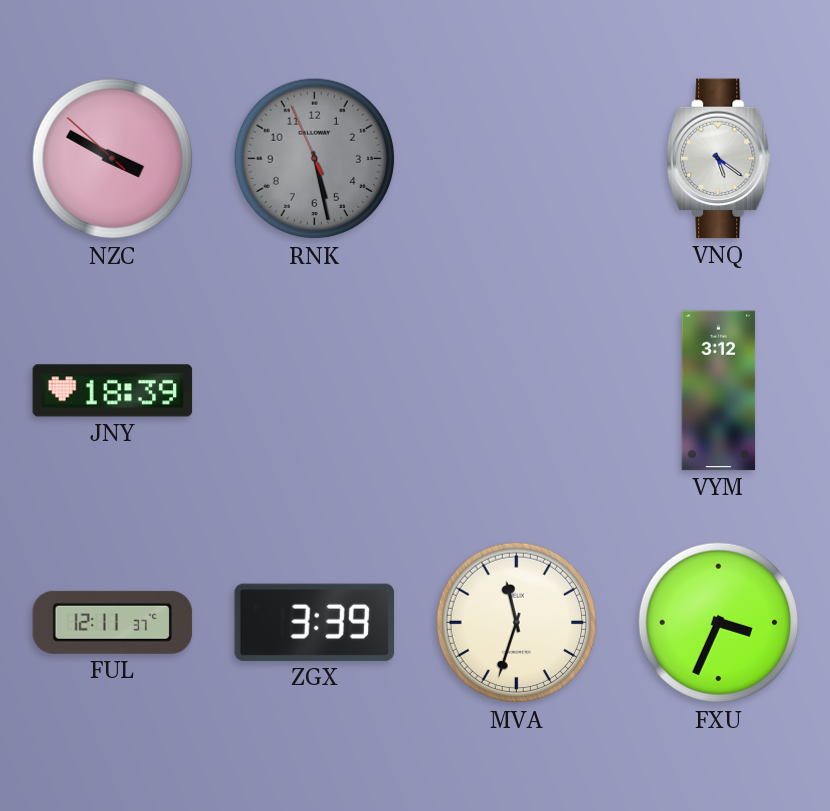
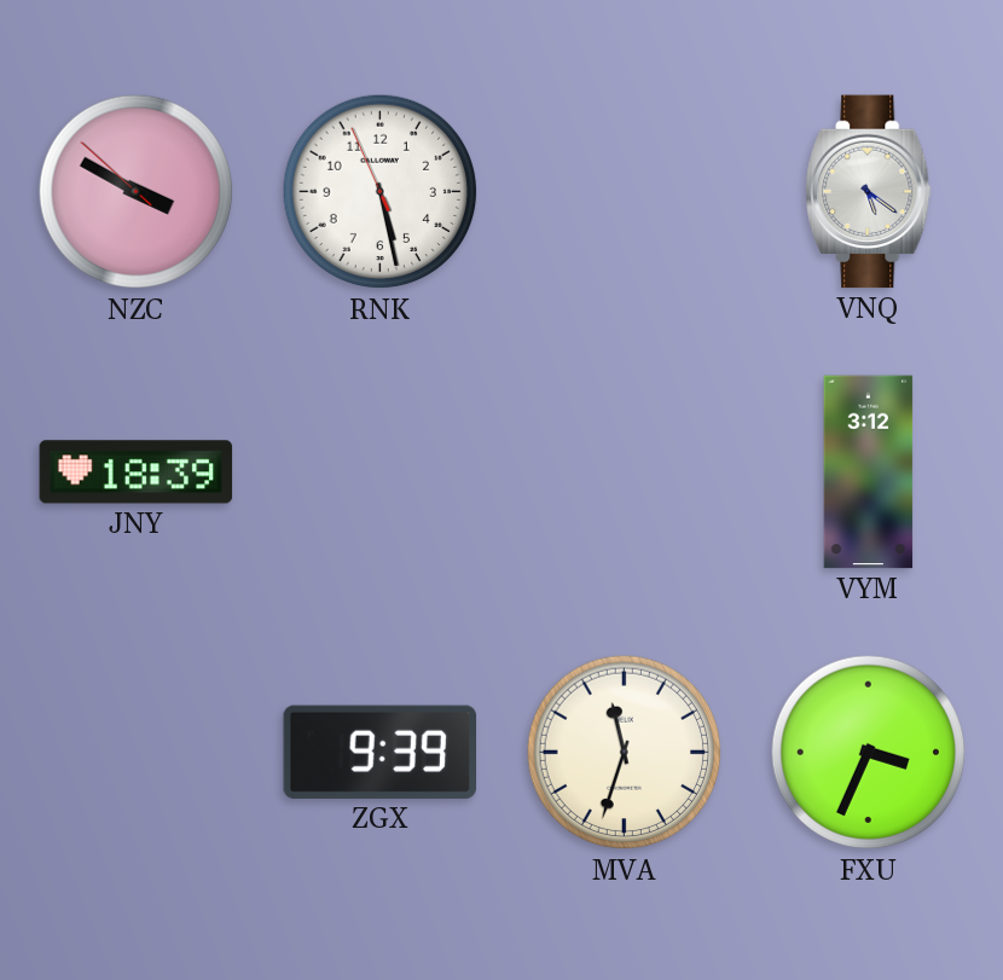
RNK dial: grey -> white (381, 192)
FUL: 12:11 -> none (113, 622)
ZGX: 3:39 -> 9:39 (381, 752)
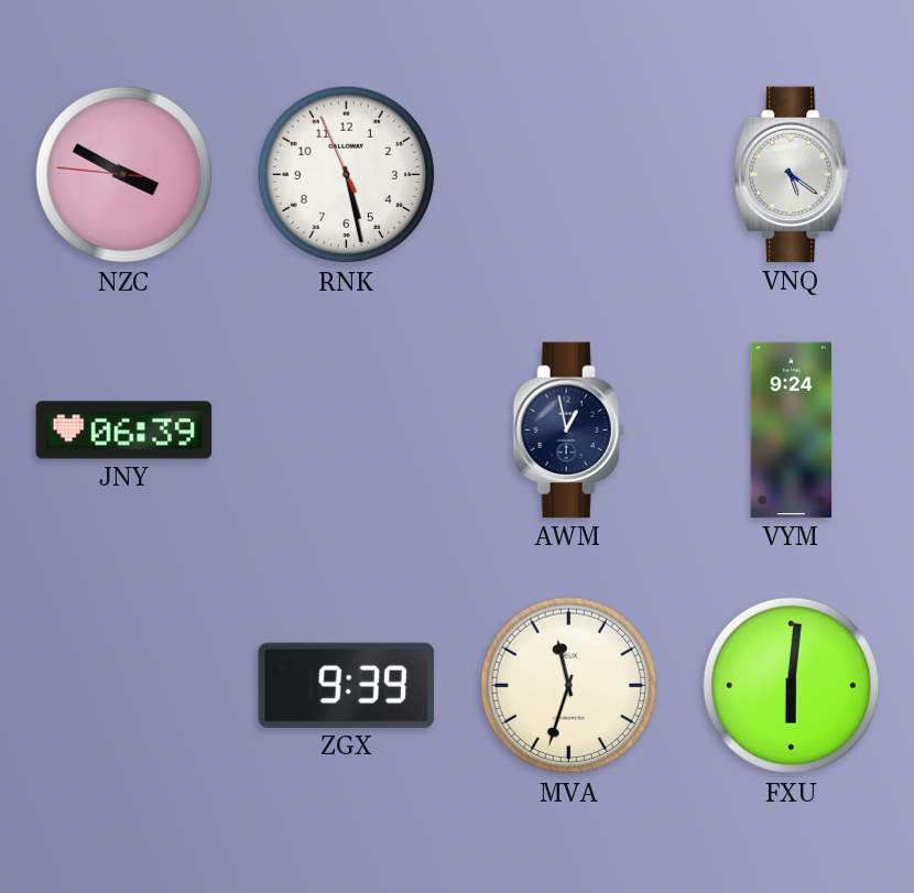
NZC: 3:49:52 -> 3:49:46 (124, 175)
JNY: 18:39 -> 06:39 (124, 431)
AWM: none -> 12:58 (568, 431)
VYM: 3:12 -> 9:24 (792, 431)
FXU: 3:34 -> 6:01 (792, 686)
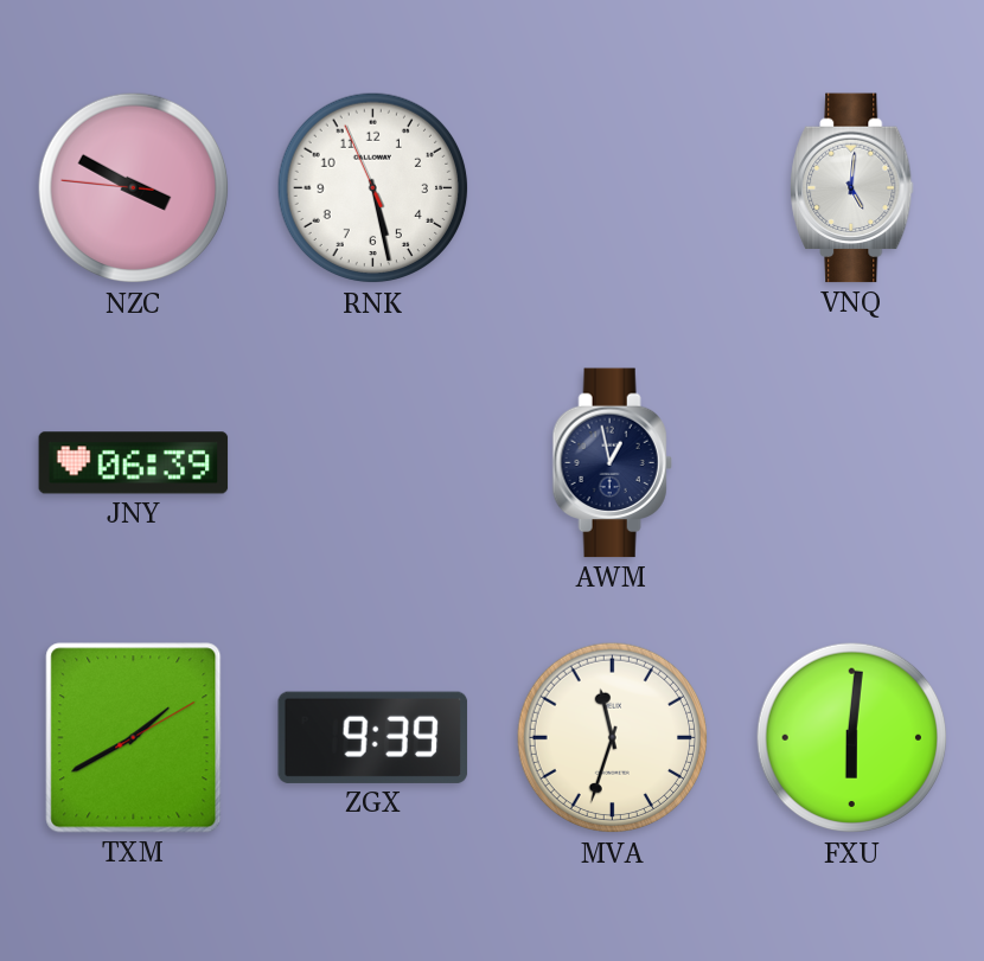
VNQ: 5:21 -> 5:01 (852, 188)
VYM: 9:24 -> none (792, 431)
TXM: none -> 1:40 (134, 738)
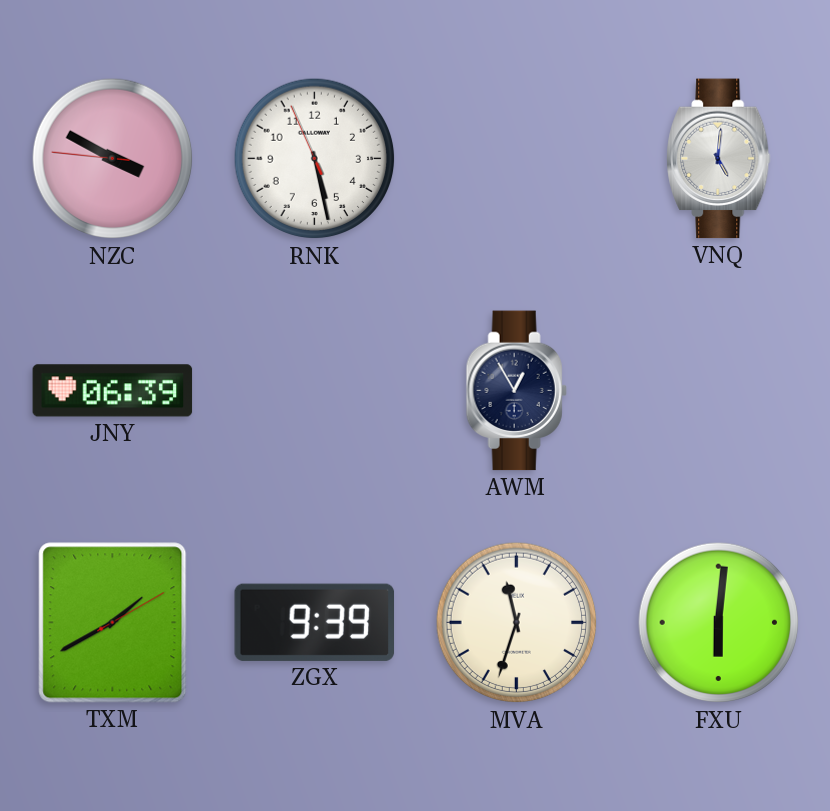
AWM: 12:58 -> 12:55 (516, 391)
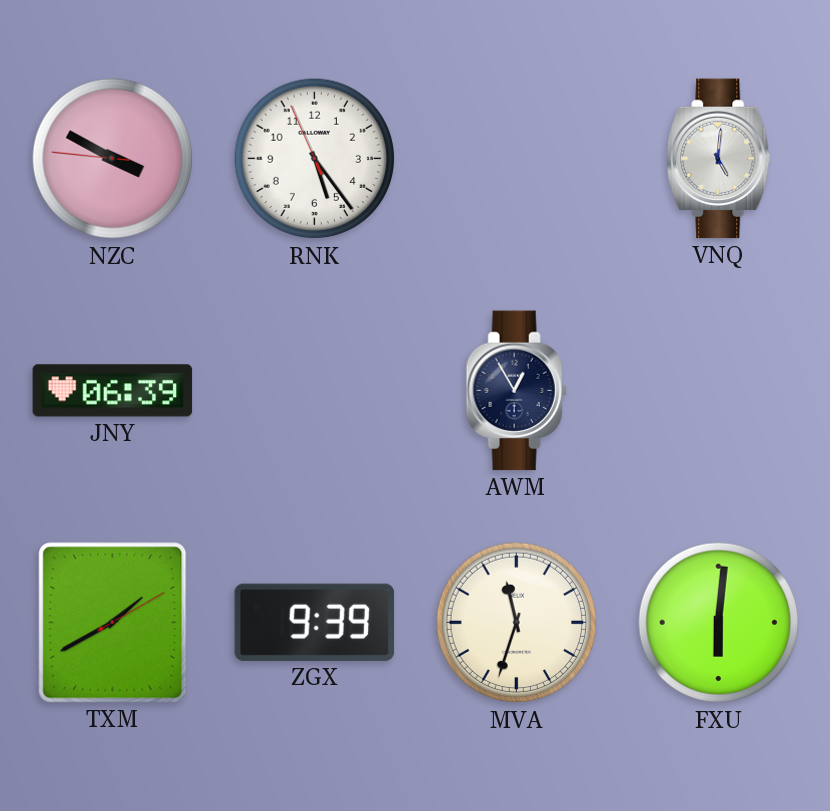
RNK: 5:27 -> 5:23 (315, 159)
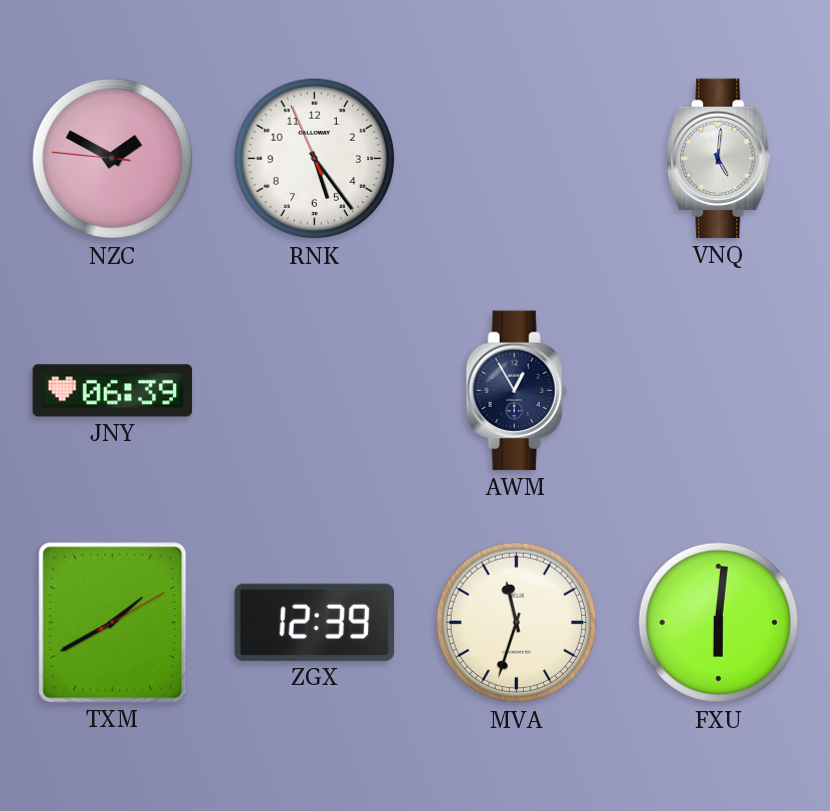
NZC: 3:49 -> 1:49 (113, 159)
ZGX: 9:39 -> 12:39 (315, 622)
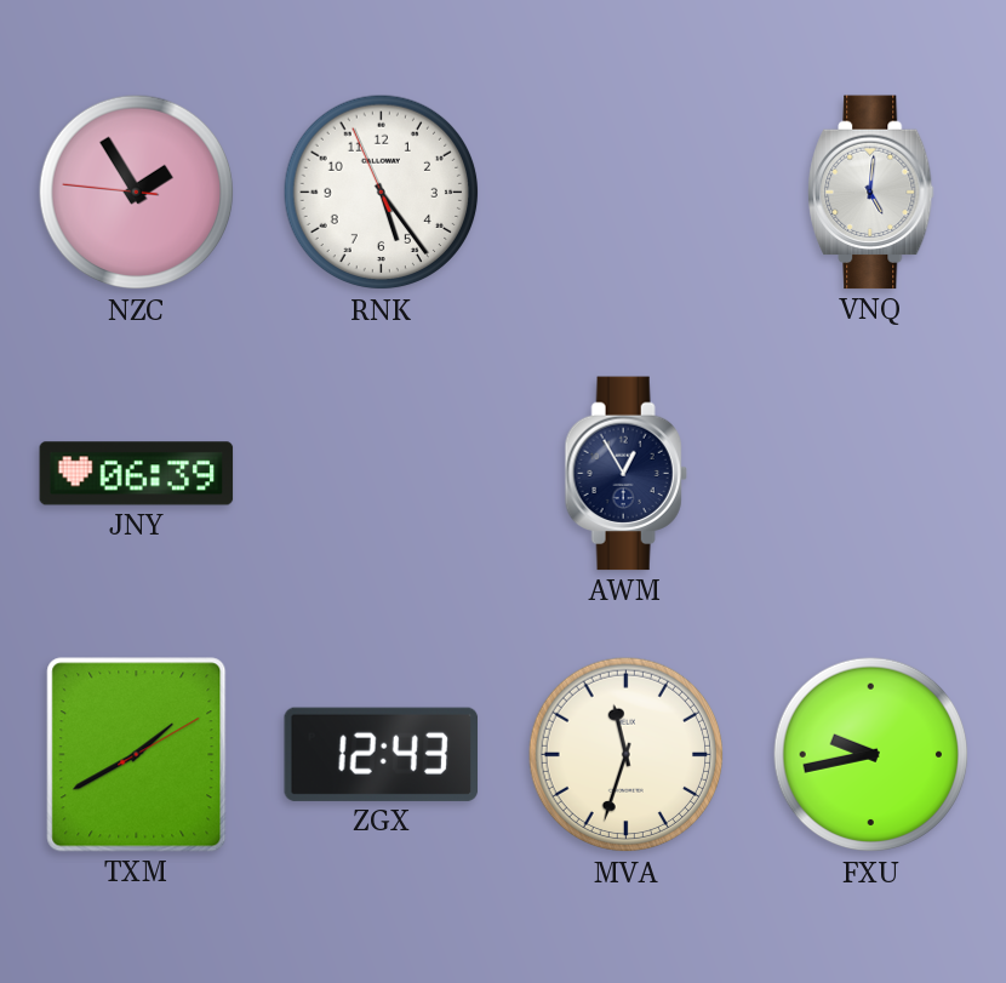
NZC: 1:49 -> 1:54 (137, 193)
ZGX: 12:39 -> 12:43 (382, 754)
FXU: 6:01 -> 9:43 (871, 755)
